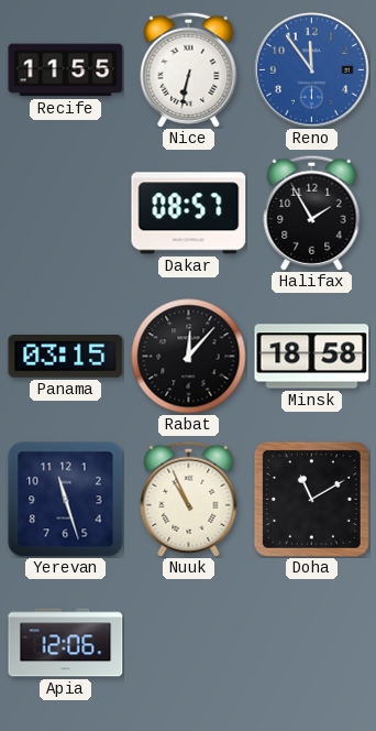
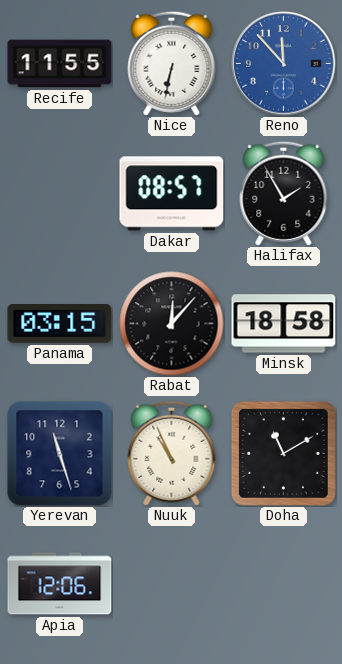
Reno: 11:54 -> 11:53 (284, 64)
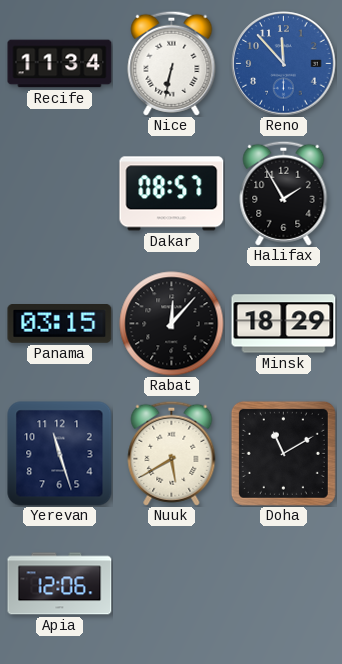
Recife: 11:55 -> 11:34 (60, 64)
Minsk: 18:58 -> 18:29 (284, 324)
Nuuk: 10:56 -> 5:40 (172, 453)
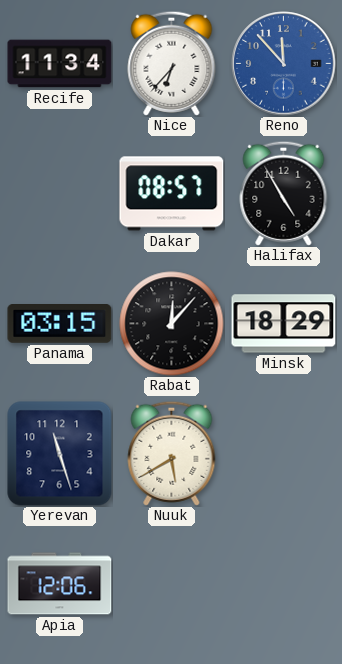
Nice: 6:32 -> 6:37 (172, 63)
Halifax: 1:55 -> 4:55 (284, 193)
Doha: 11:10 -> none (283, 453)
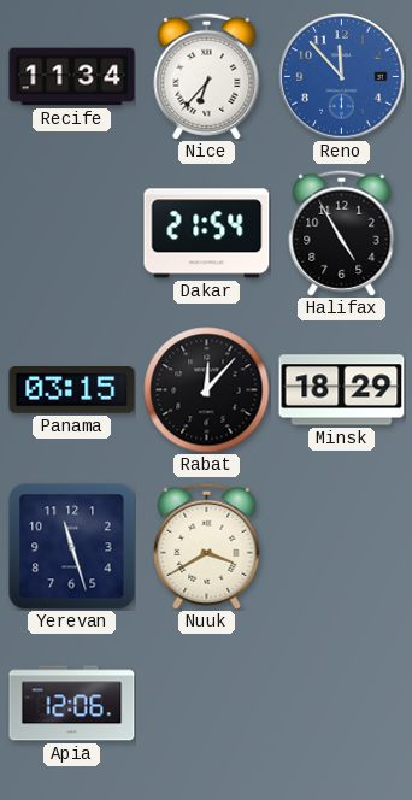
Dakar: 08:57 -> 21:54 (207, 234)
Nuuk: 5:40 -> 3:40 (207, 546)
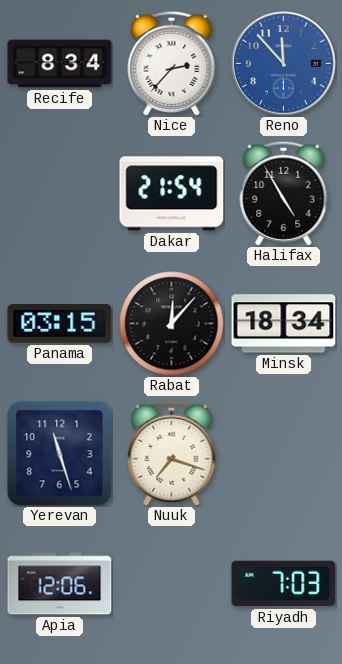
Recife: 11:34 -> 8:34 (60, 64)
Nice: 6:37 -> 2:37 (172, 63)
Minsk: 18:29 -> 18:34 (284, 324)
Nuuk: 3:40 -> 7:18 (172, 453)
Riyadh: none -> 7:03 (284, 584)
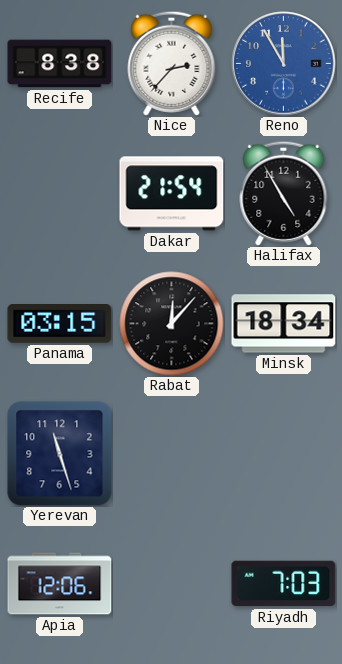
Recife: 8:34 -> 8:38 (60, 64)
Reno: 11:53 -> 11:55 (284, 64)
Nuuk: 7:18 -> none (172, 453)
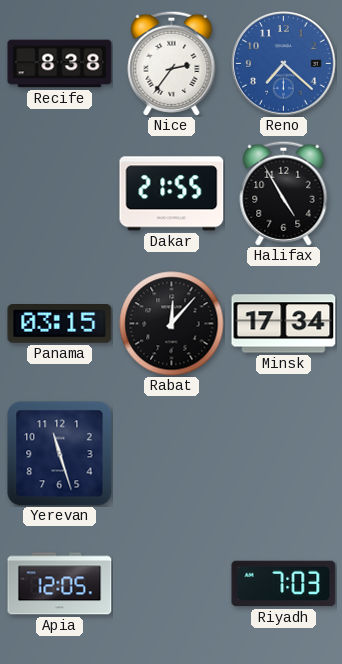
Nice: 2:37 -> 2:36 (172, 63)
Reno: 11:55 -> 7:22 (284, 64)
Dakar: 21:54 -> 21:55 (172, 194)
Minsk: 18:34 -> 17:34 (284, 324)
Apia: 12:06 -> 12:05 (60, 584)
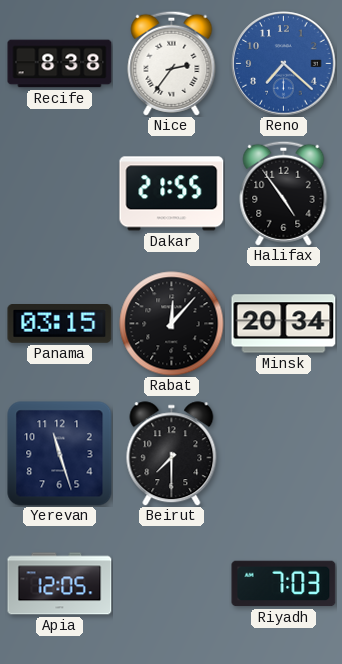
Halifax: 4:55 -> 4:54 (284, 193)
Minsk: 17:34 -> 20:34 (284, 324)
Beirut: none -> 7:30 (172, 454)
